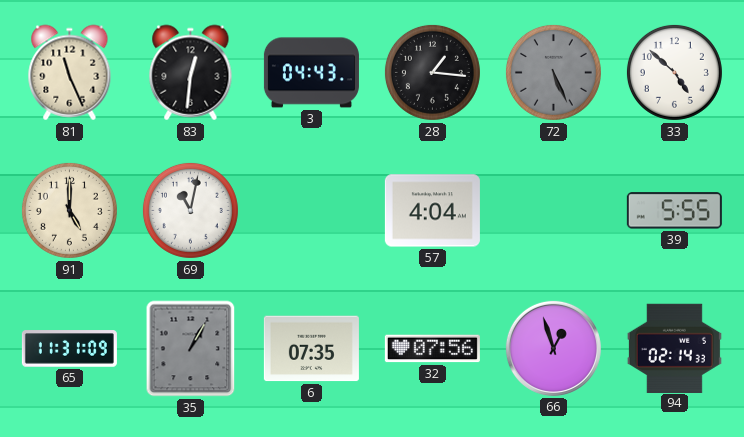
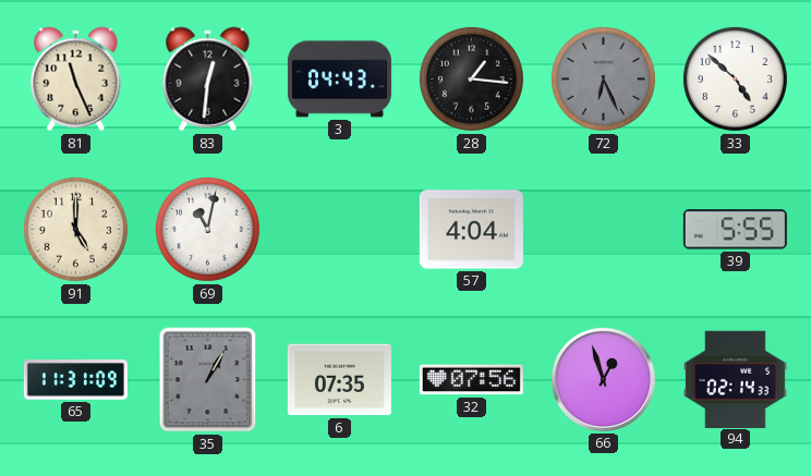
72: 5:26 -> 6:26 (603, 78)
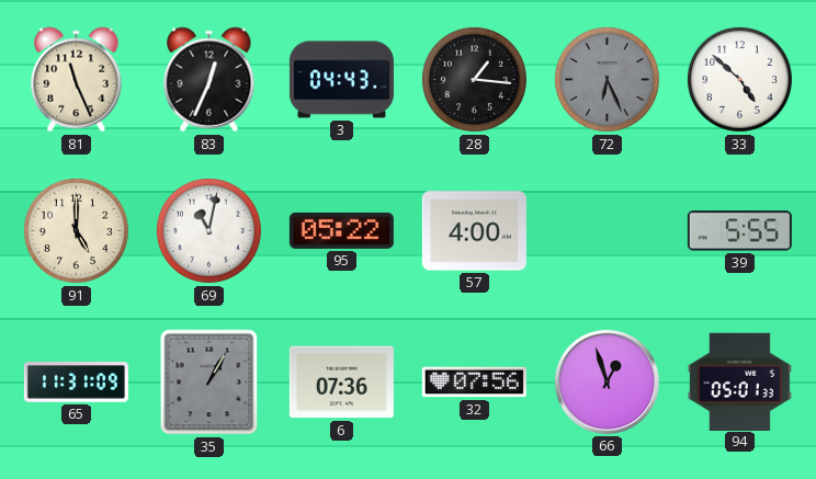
83: 12:31 -> 12:34 (209, 80)
95: none -> 05:22 (341, 230)
57: 4:04 -> 4:00 (474, 231)
6: 07:35 -> 07:36 (341, 383)
94: 02:14 -> 05:01 (739, 381)
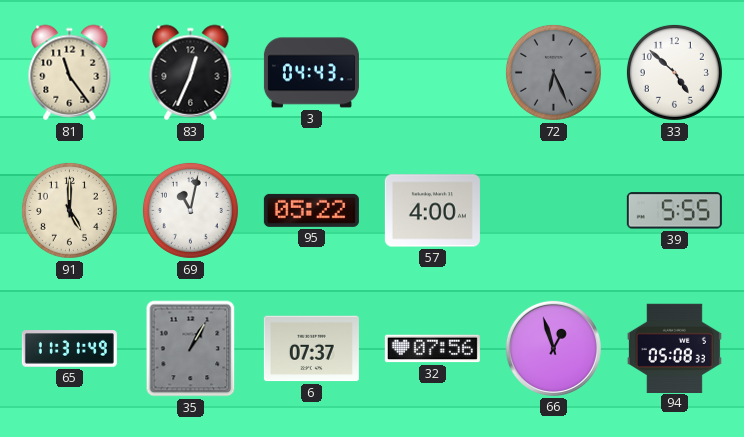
81: 11:26 -> 11:24 (70, 73)
28: 1:16 -> none (474, 79)
65: 11:31:09 -> 11:31:49 (69, 349)
6: 07:36 -> 07:37 (311, 349)
94: 05:01 -> 05:08 (674, 348)
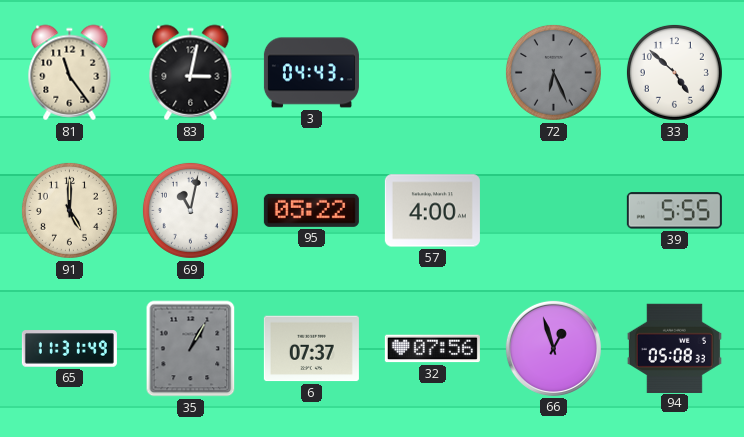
83: 12:34 -> 3:02 (191, 73)
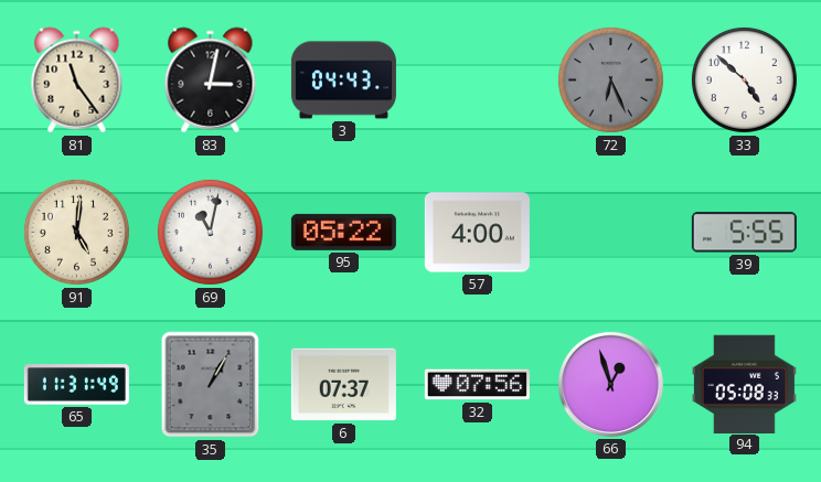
91: 5:00 -> 5:01 (76, 232)
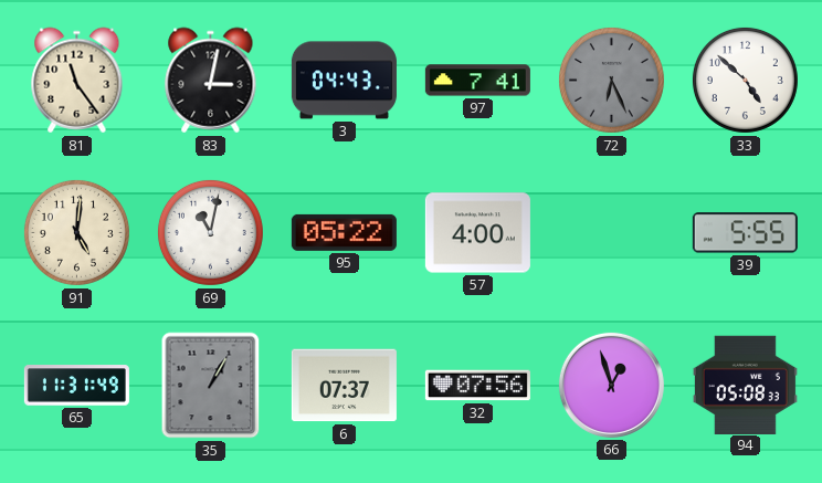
97: none -> 7:41 (477, 81)
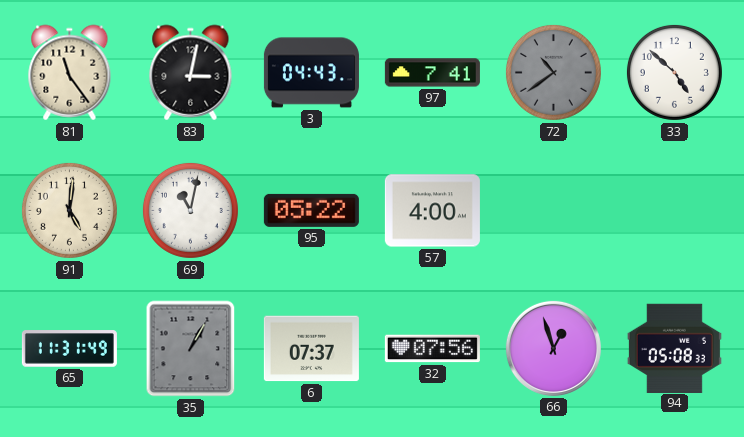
72: 6:26 -> 10:39 (553, 72)
39: 5:55 -> none (745, 233)
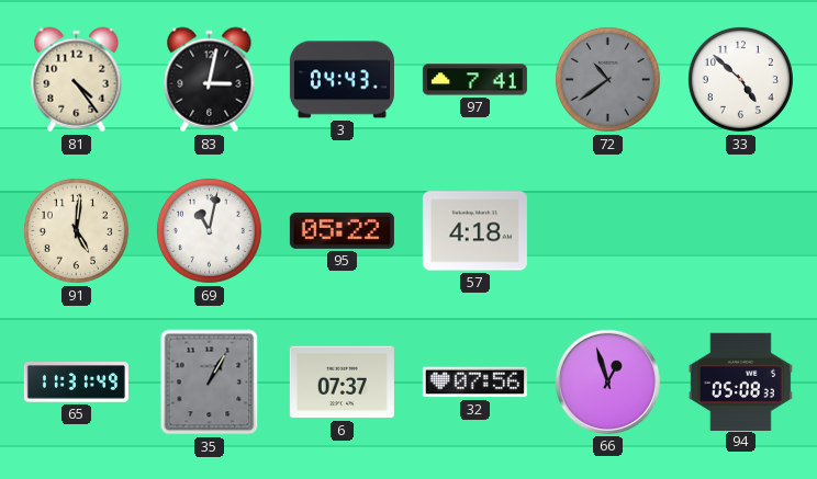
81: 11:24 -> 4:24 (77, 80)
57: 4:00 -> 4:18 (474, 231)
